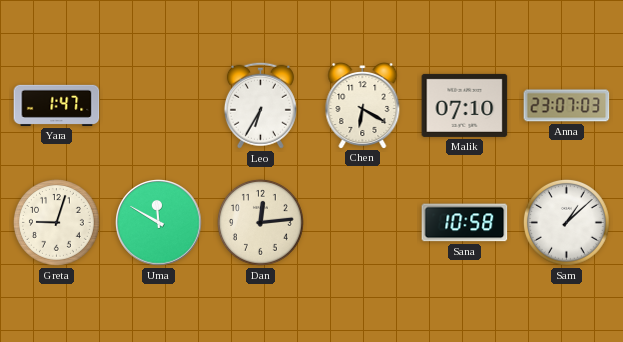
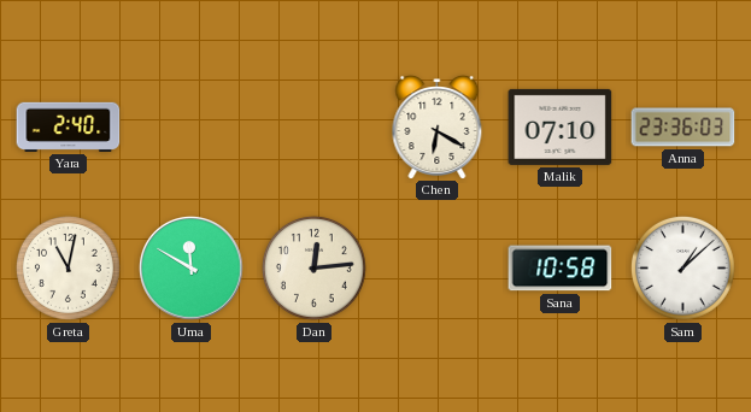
Yara: 1:47 -> 2:40 (69, 126)
Leo: 6:35 -> none (260, 105)
Anna: 23:07 -> 23:36 (683, 128)
Greta: 9:03 -> 11:02 (69, 269)
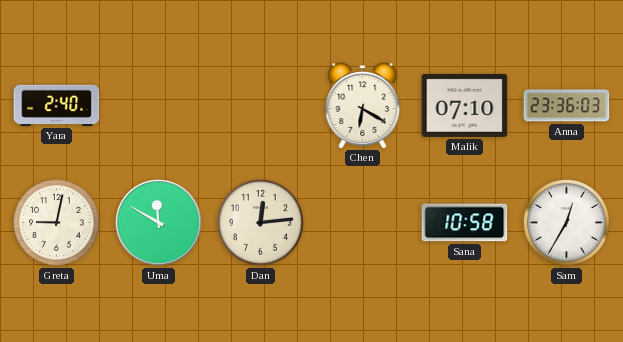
Greta: 11:02 -> 9:02 (57, 223)
Sam: 1:08 -> 12:35 (567, 223)
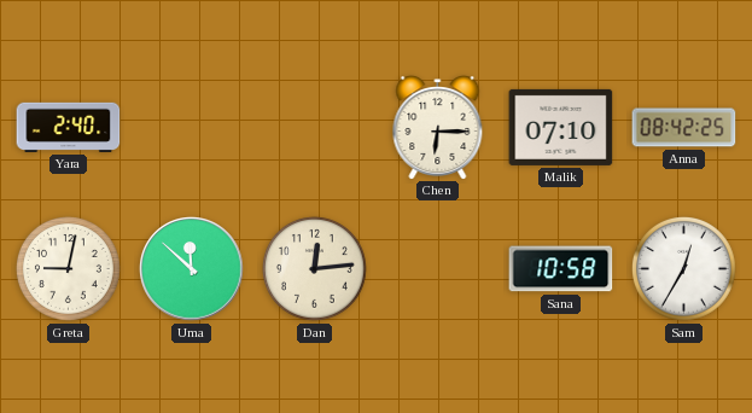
Chen: 6:20 -> 6:15 (438, 128)
Anna: 23:36 -> 08:42 (684, 128)
Uma: 11:50 -> 11:52 (192, 269)
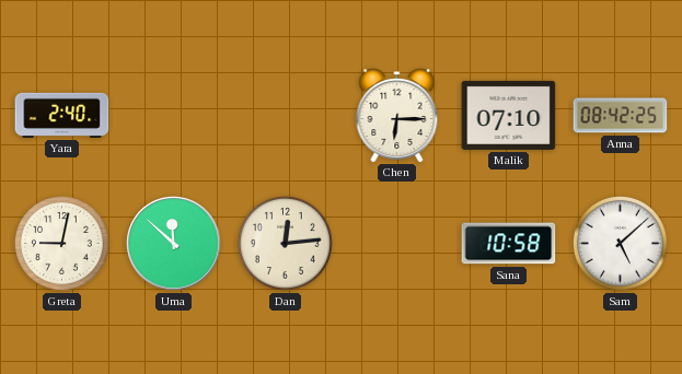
Sam: 12:35 -> 5:08 (621, 244)
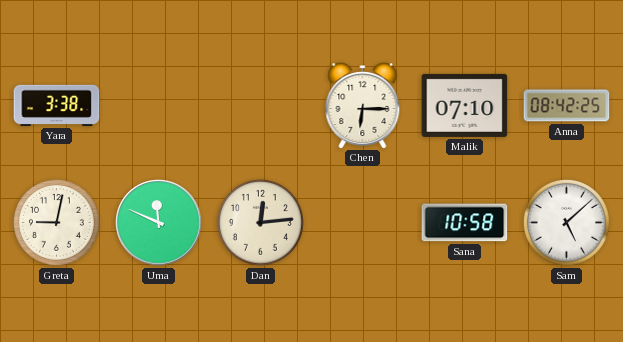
Yara: 2:40 -> 3:38 (57, 105)
Uma: 11:52 -> 11:49 (159, 223)
